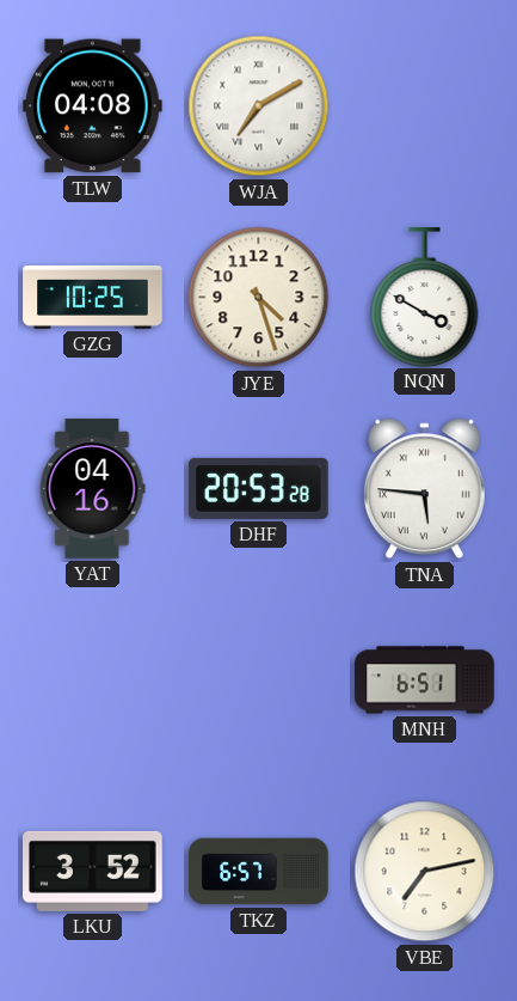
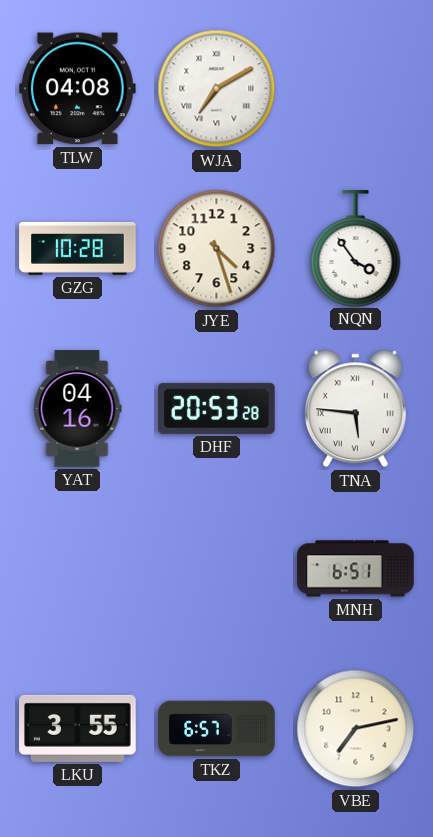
GZG: 10:25 -> 10:28 (78, 248)
NQN: 3:50 -> 3:54 (356, 248)
LKU: 3:52 -> 3:55 (78, 728)
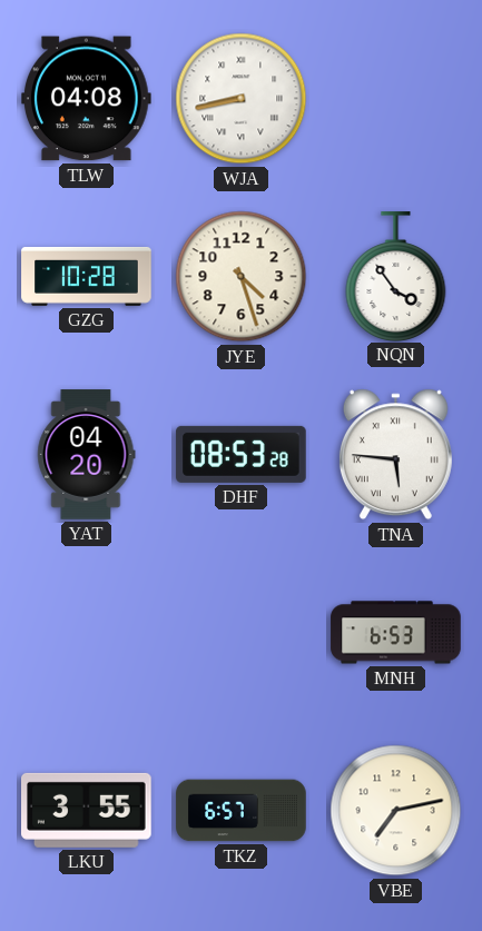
WJA: 7:10 -> 8:43 (242, 99)
YAT: 04:16 -> 04:20 (87, 455)
DHF: 20:53 -> 08:53 (242, 454)
MNH: 6:51 -> 6:53 (396, 633)
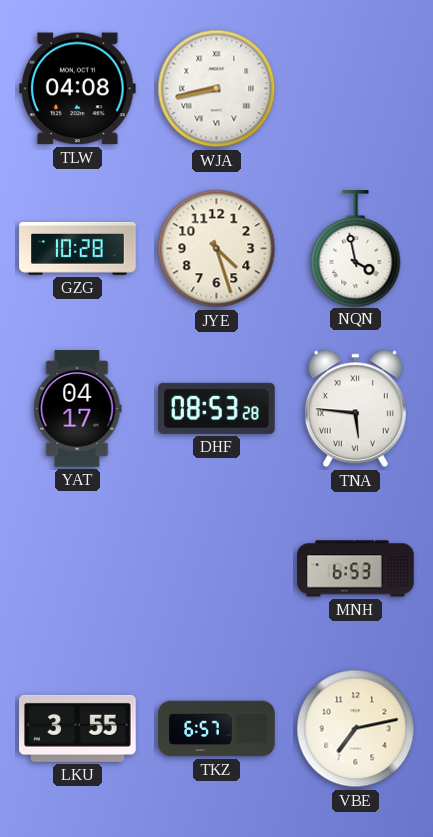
NQN: 3:54 -> 3:58 (356, 248)
YAT: 04:20 -> 04:17 (78, 409)
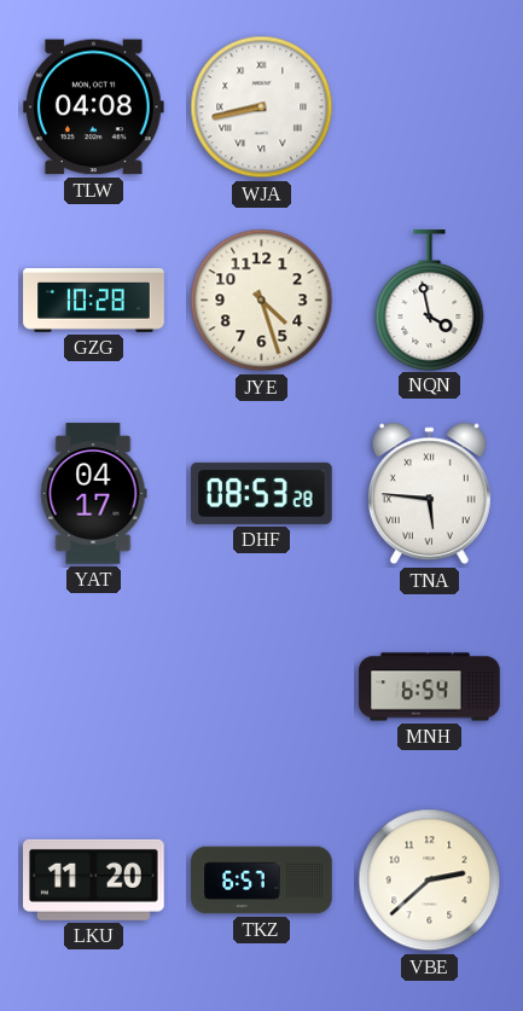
MNH: 6:53 -> 6:54 (430, 687)
LKU: 3:55 -> 11:20 (94, 879)
VBE: 7:13 -> 2:38 (430, 881)
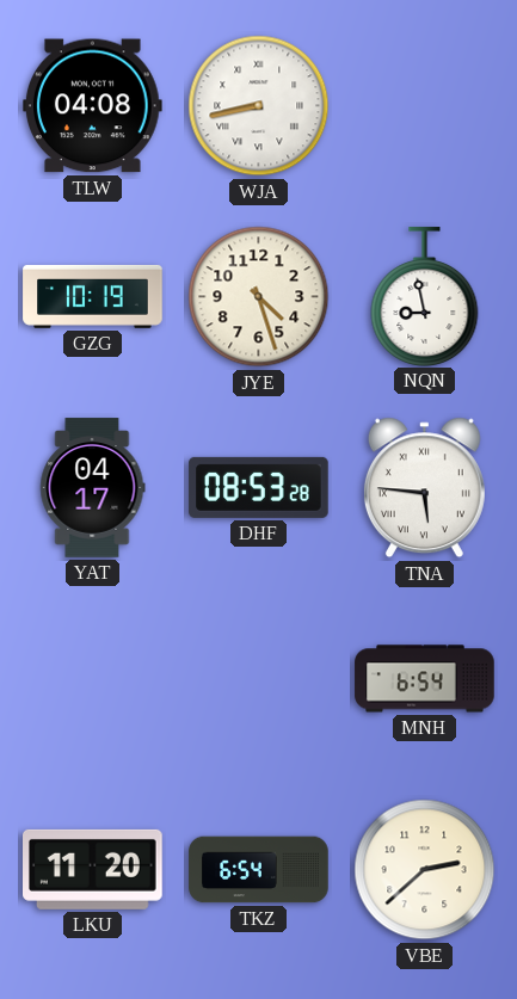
GZG: 10:28 -> 10:19 (93, 296)
NQN: 3:58 -> 8:58 (425, 296)
TKZ: 6:57 -> 6:54 (259, 870)
